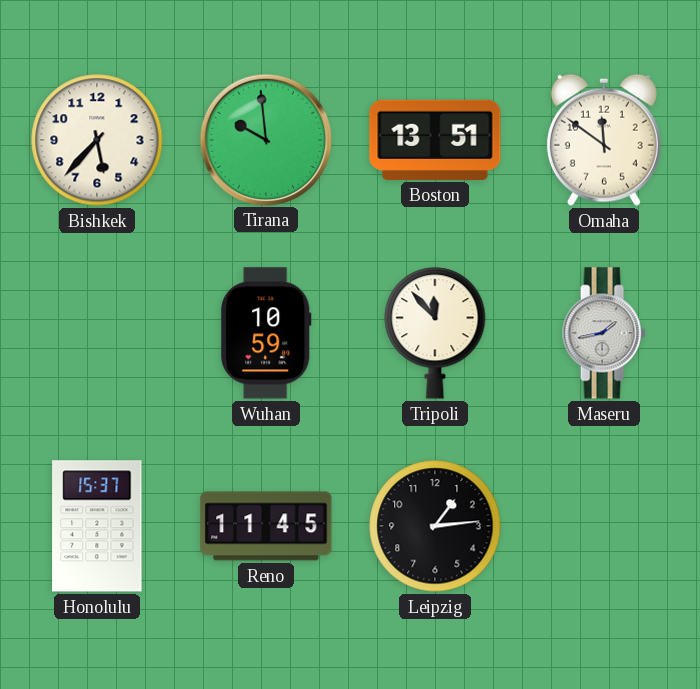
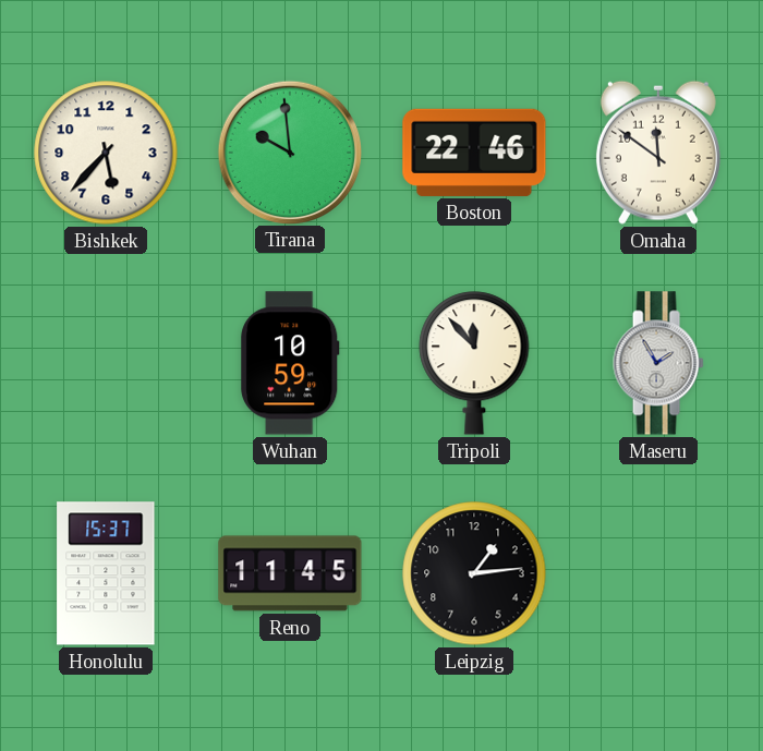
Boston: 13:51 -> 22:46 (474, 153)
Maseru: 1:43 -> 1:55 (658, 363)
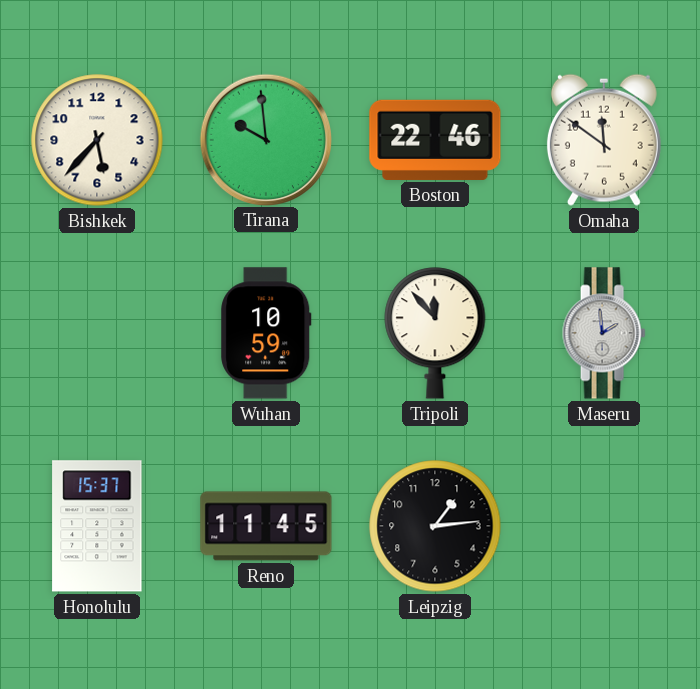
Maseru: 1:55 -> 1:59 (604, 333)
